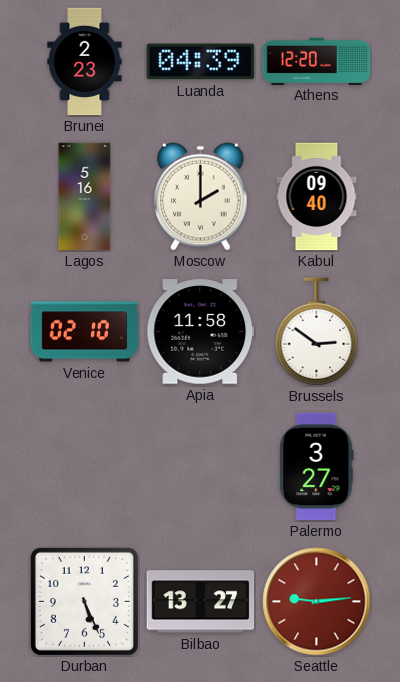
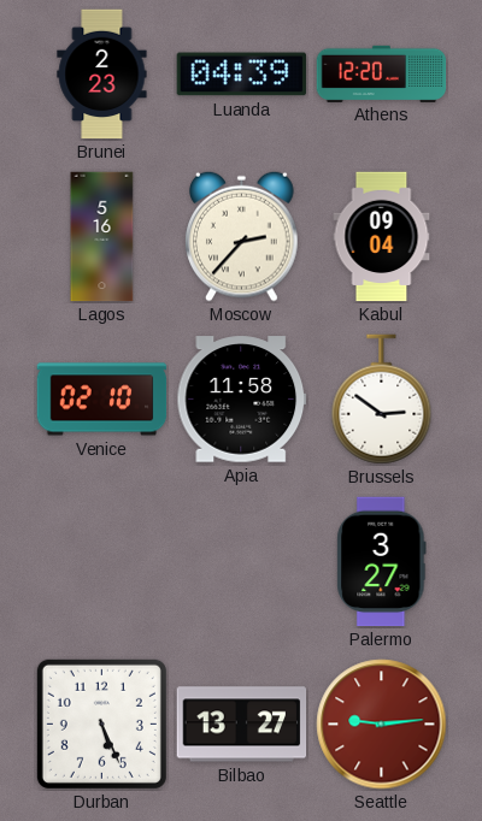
Moscow: 2:00 -> 2:37 (242, 236)
Kabul: 09:40 -> 09:04 (382, 237)
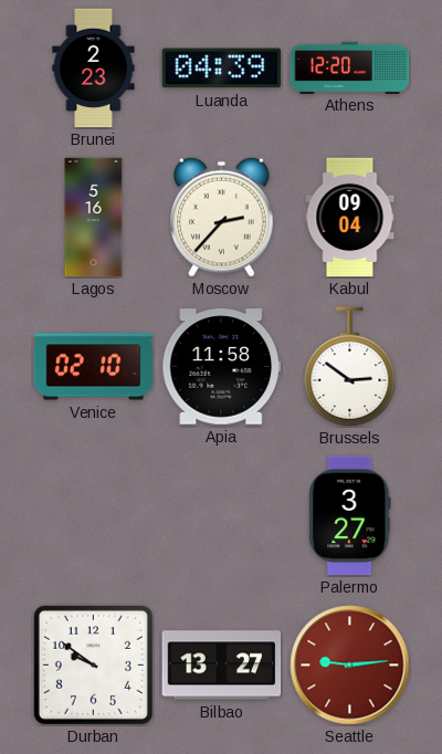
Durban: 5:26 -> 9:51 (93, 664)
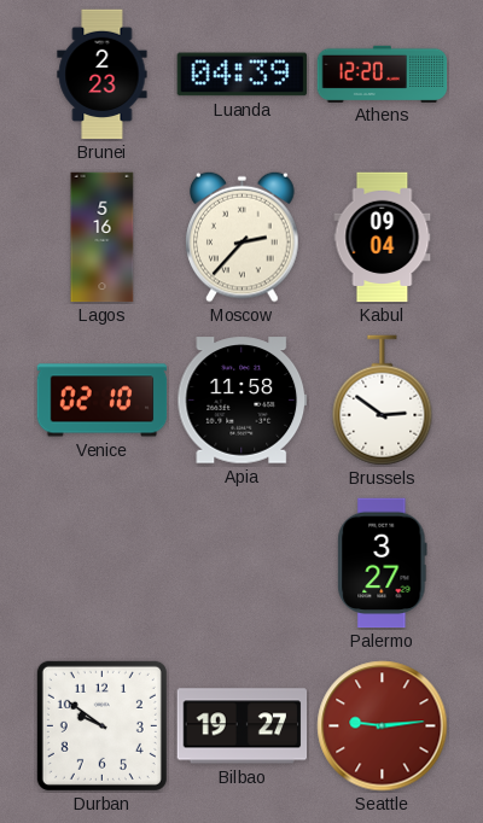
Bilbao: 13:27 -> 19:27 (243, 726)
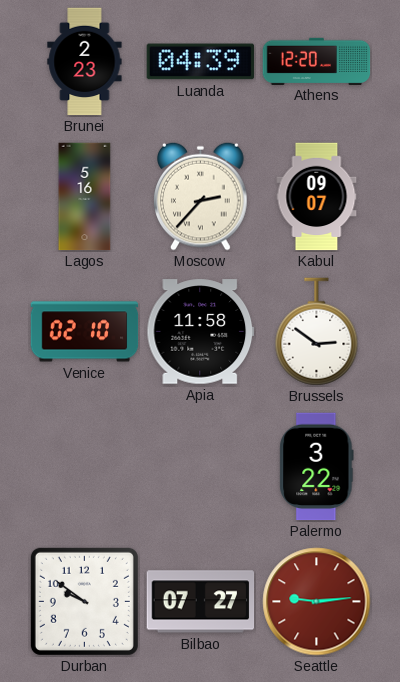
Kabul: 09:04 -> 09:07 (317, 197)
Palermo: 3:27 -> 3:22 (317, 467)
Bilbao: 19:27 -> 07:27 (201, 602)
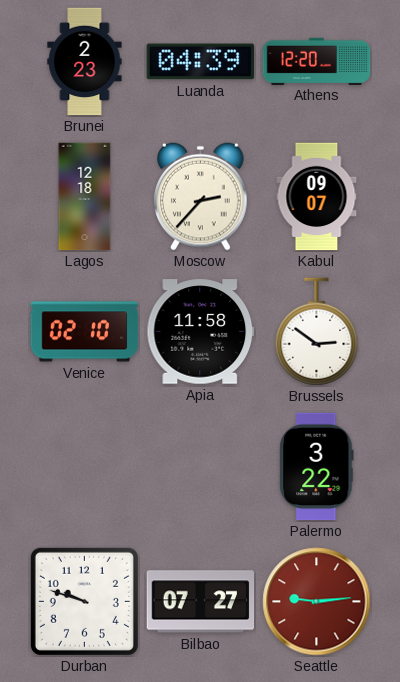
Lagos: 5:16 -> 12:18 (85, 197)
Durban: 9:51 -> 9:48 (84, 601)
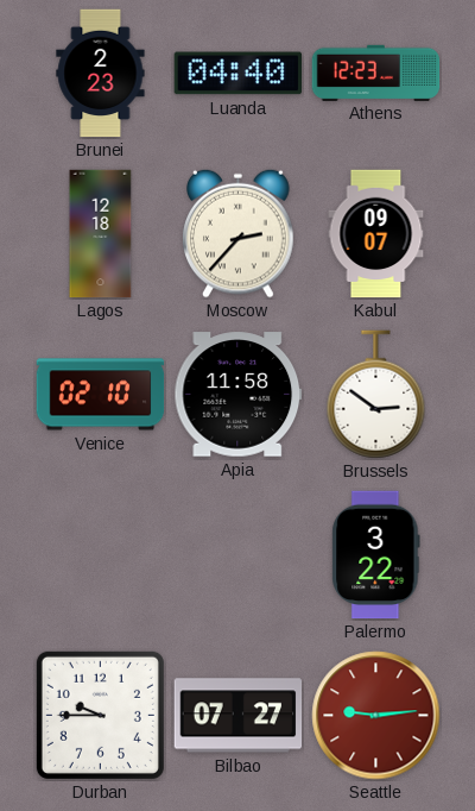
Luanda: 04:39 -> 04:40 (239, 74)
Athens: 12:20 -> 12:23 (376, 73)
Durban: 9:48 -> 9:45 (100, 715)
